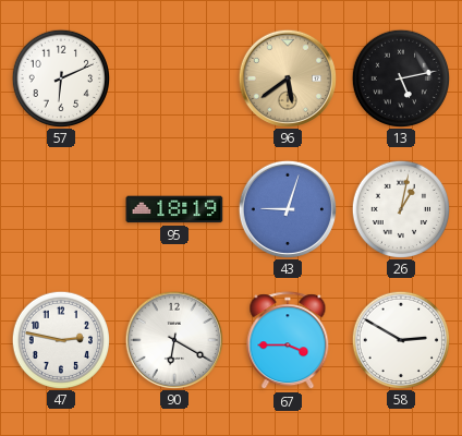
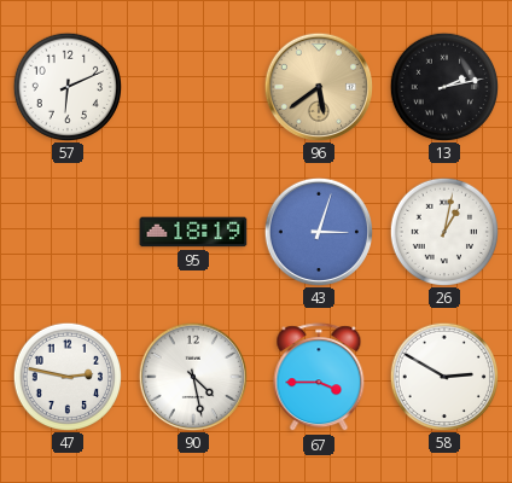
13: 5:13 -> 2:13 (443, 86)
43: 9:03 -> 3:03 (318, 231)
90: 6:20 -> 4:28 (192, 376)
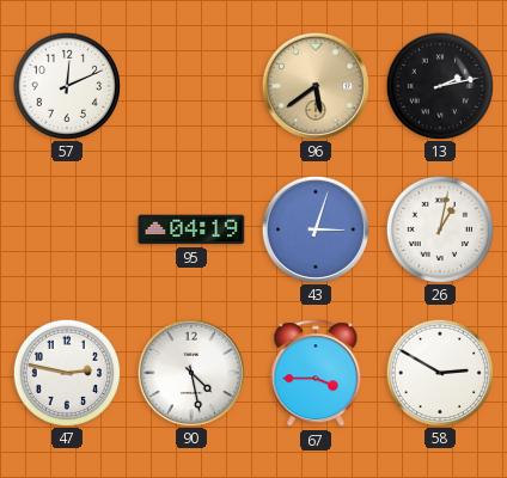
57: 6:11 -> 12:11 (66, 85)
95: 18:19 -> 04:19 (191, 229)
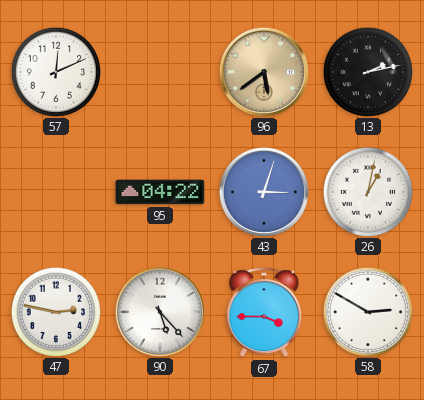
95: 04:19 -> 04:22 (160, 192)
90: 4:28 -> 5:23 (159, 311)
